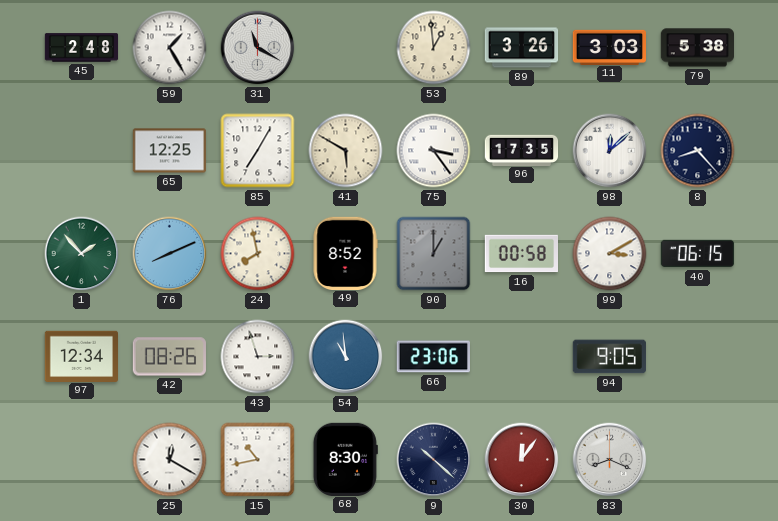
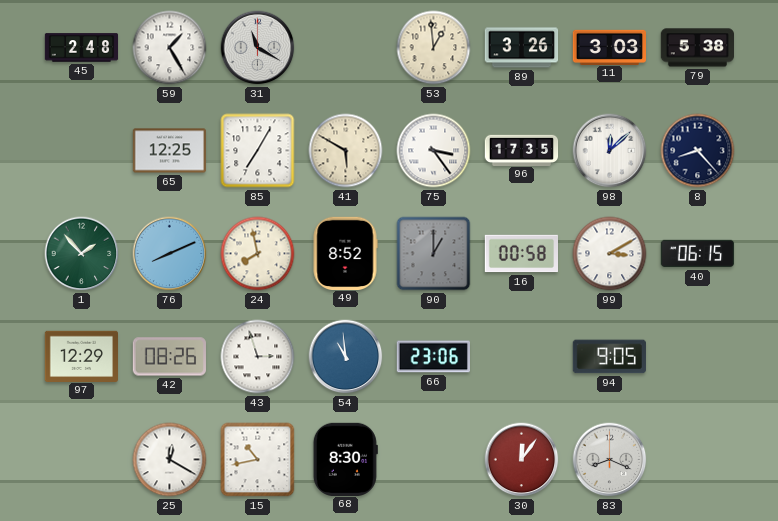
97: 12:34 -> 12:29 (82, 356)
9: 10:22 -> none (434, 460)
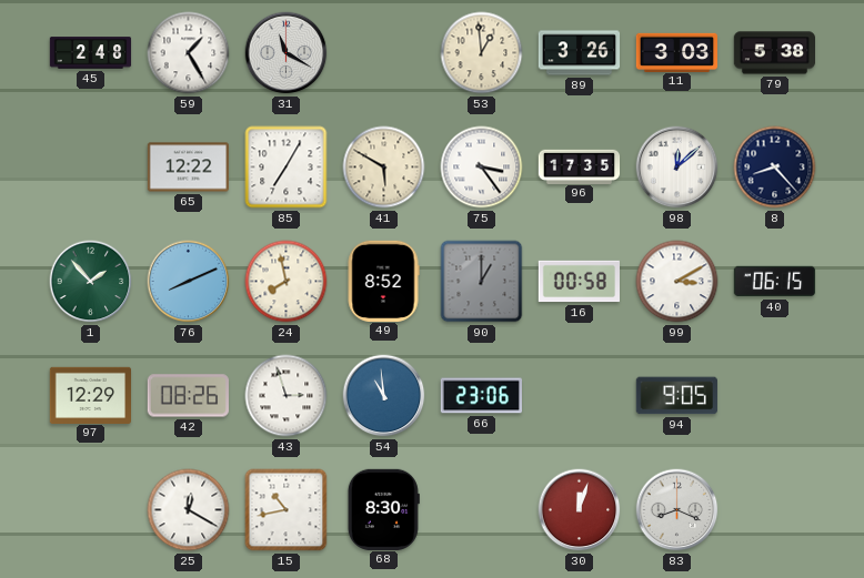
65: 12:25 -> 12:22 (189, 168)
30: 12:06 -> 12:03 (580, 510)
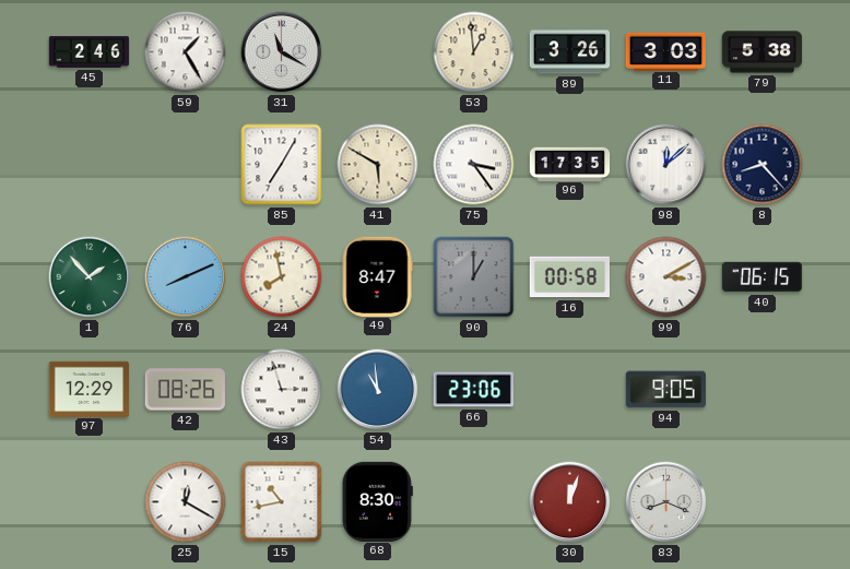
45: 2:48 -> 2:46 (90, 52)
65: 12:22 -> none (189, 168)
49: 8:52 -> 8:47 (377, 276)
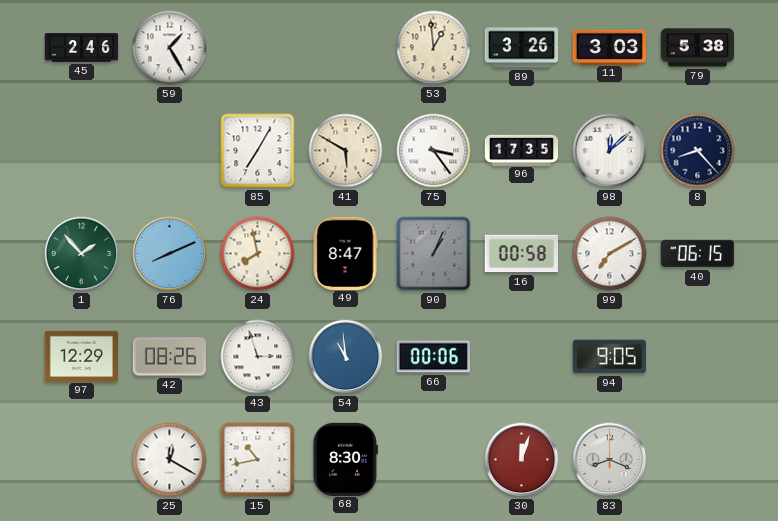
31: 11:20 -> none (282, 52)
90: 1:00 -> 1:04 (434, 254)
99: 3:10 -> 7:10 (610, 254)
66: 23:06 -> 00:06 (433, 357)
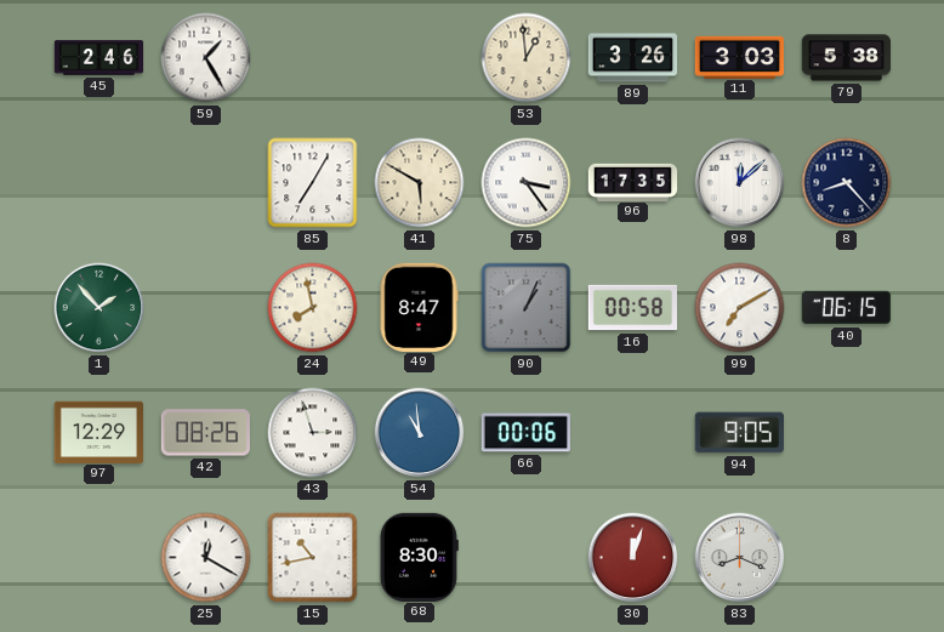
76: 8:11 -> none (170, 254)
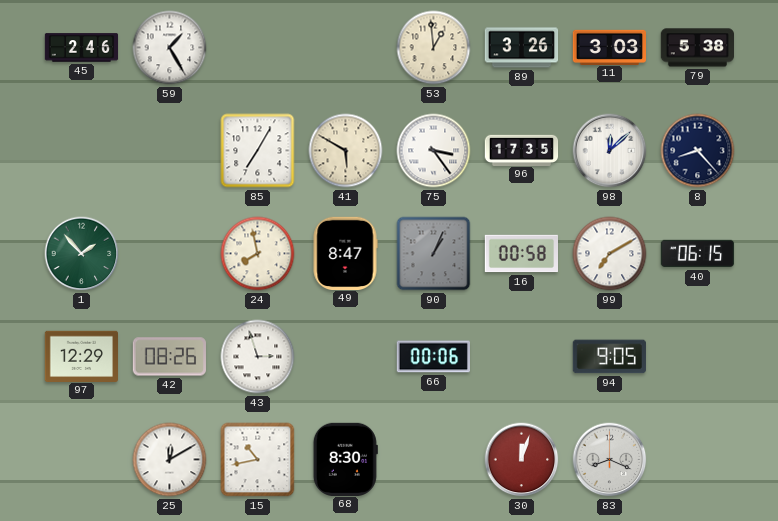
54: 10:59 -> none (420, 433)
25: 12:20 -> 12:10 (170, 460)
